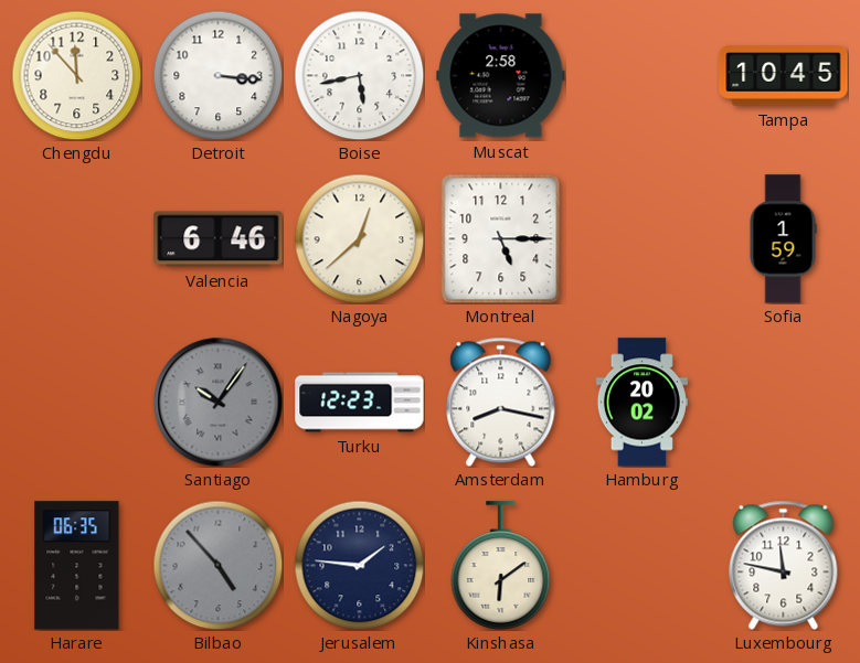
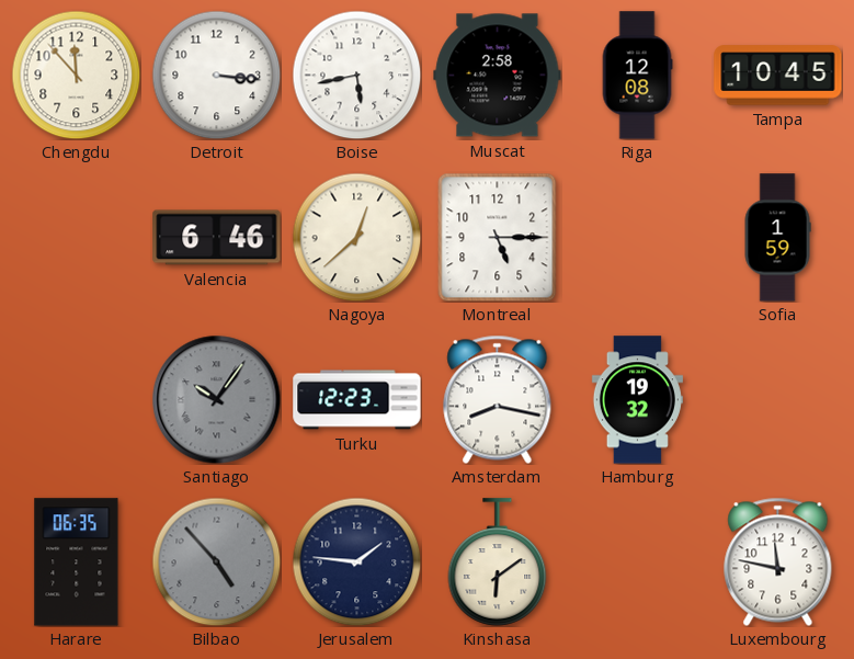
Riga: none -> 12:08 (637, 76)
Hamburg: 20:02 -> 19:32 (637, 400)
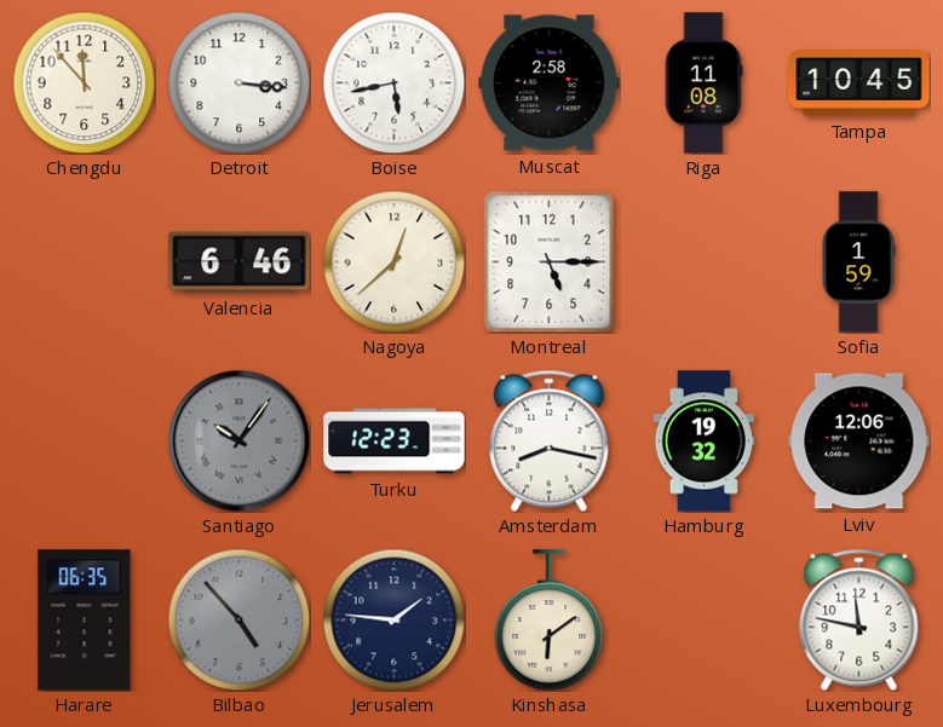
Riga: 12:08 -> 11:08 (703, 83)
Lviv: none -> 12:06 (859, 442)
